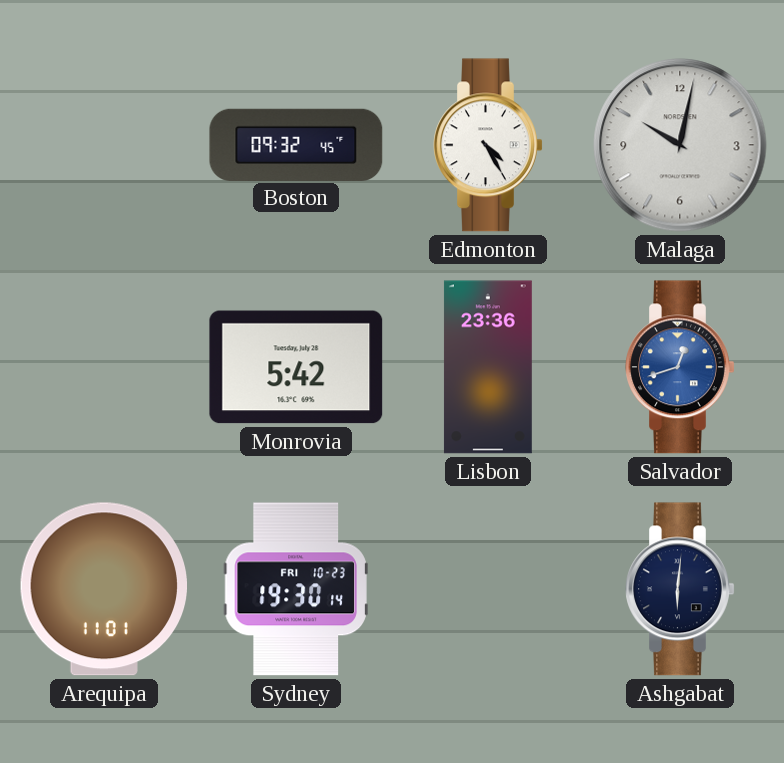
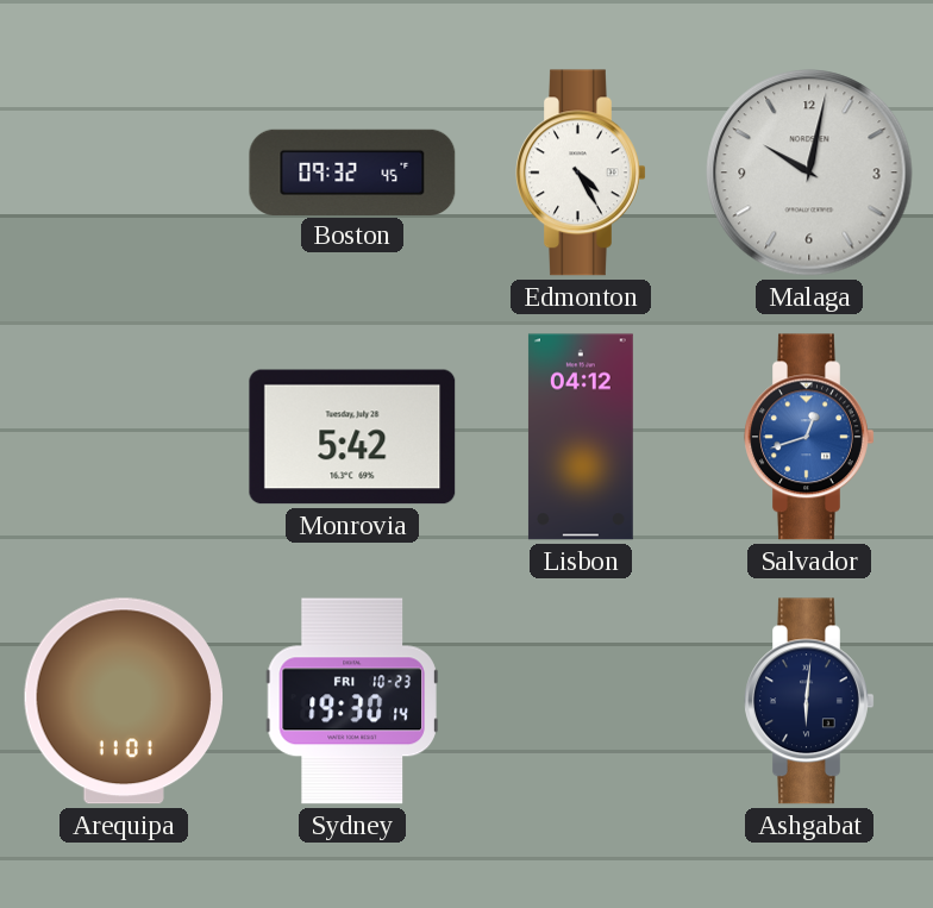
Lisbon: 23:36 -> 04:12 (581, 437)
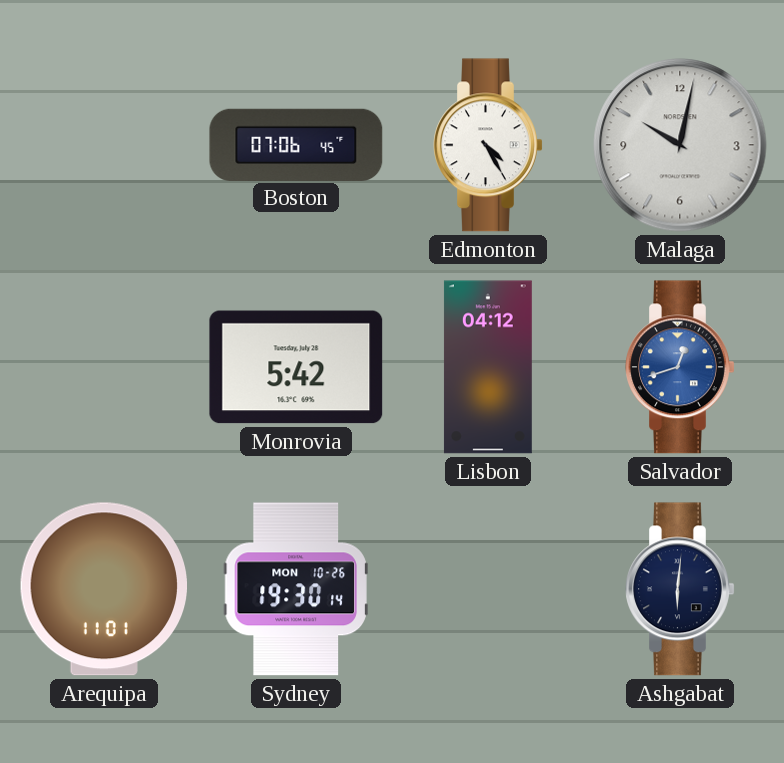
Boston: 09:32 -> 07:06 (296, 144)
Sydney date: FRI 10-23 -> MON 10-26 (296, 589)
